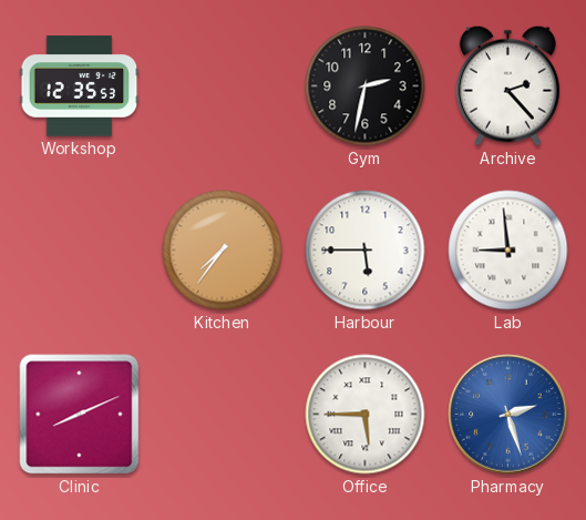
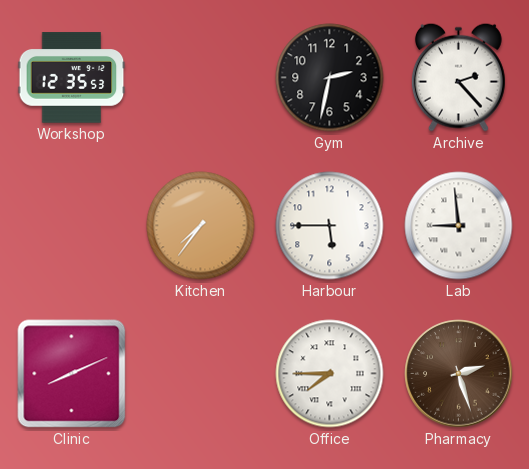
Office: 5:45 -> 7:45 (330, 374)
Pharmacy dial: blue -> brown (459, 374)
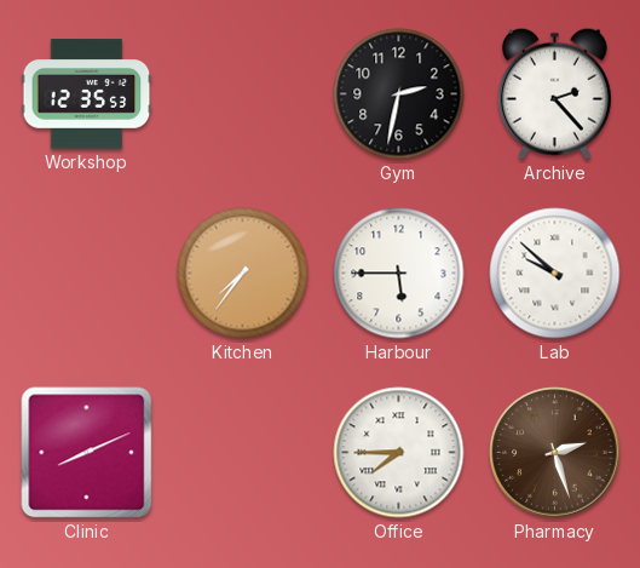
Lab: 8:59 -> 9:52 (555, 274)
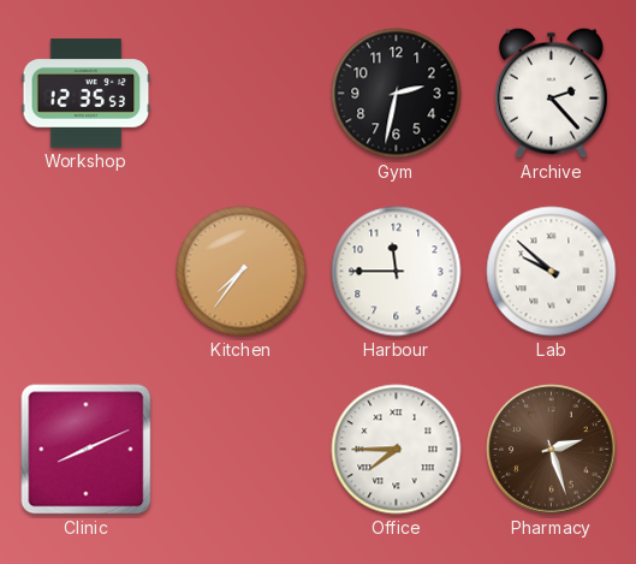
Harbour: 5:45 -> 11:45 (397, 272)
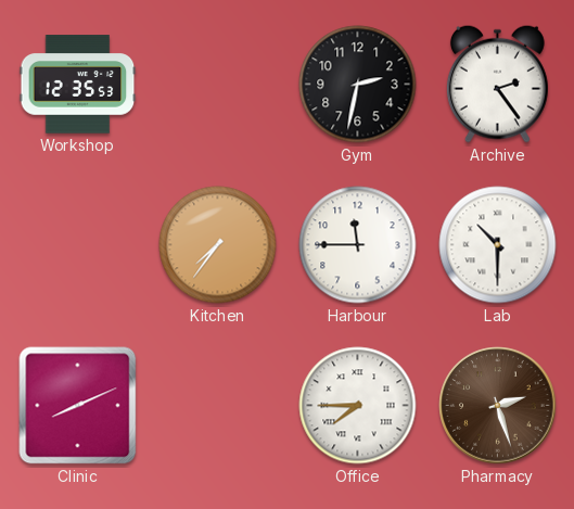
Archive: 2:23 -> 2:24 (497, 84)
Lab: 9:52 -> 10:30 (498, 245)
